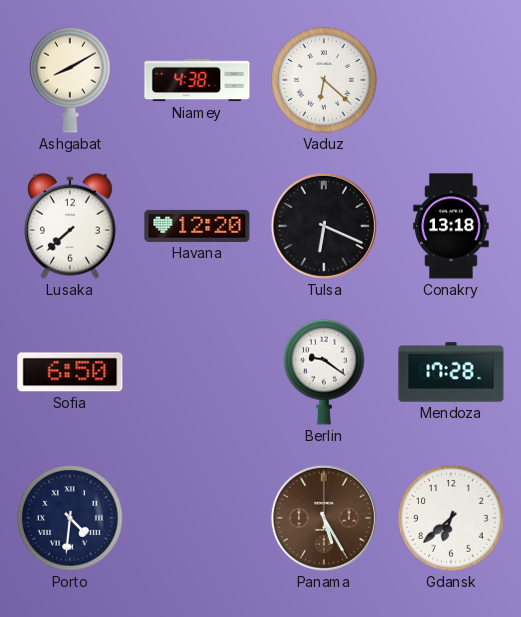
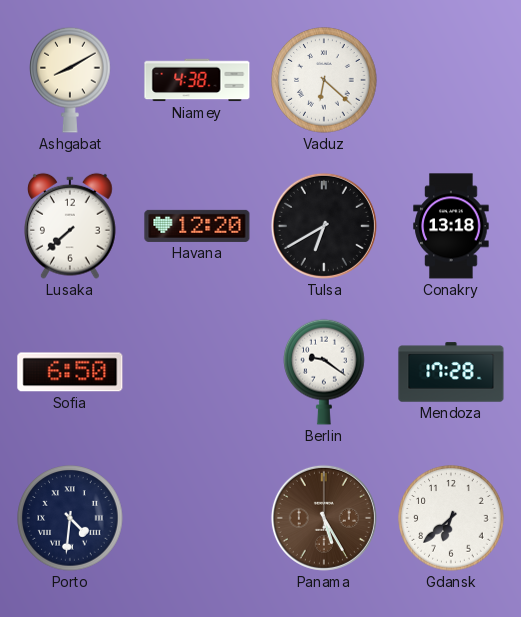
Tulsa: 6:19 -> 6:40 (324, 226)
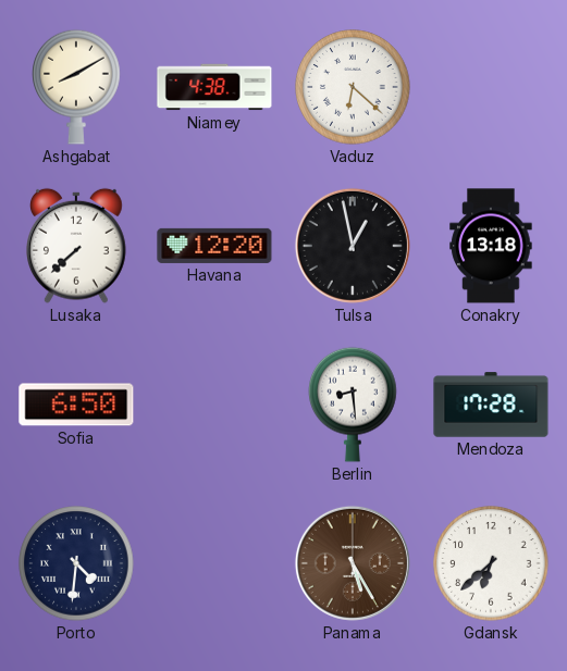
Tulsa: 6:40 -> 12:58 (353, 246)
Berlin: 9:21 -> 8:29 (353, 405)
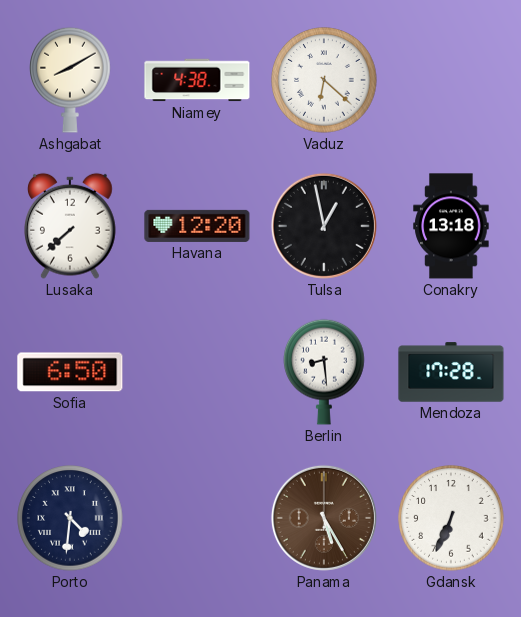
Gdansk: 6:38 -> 6:34 (451, 518)
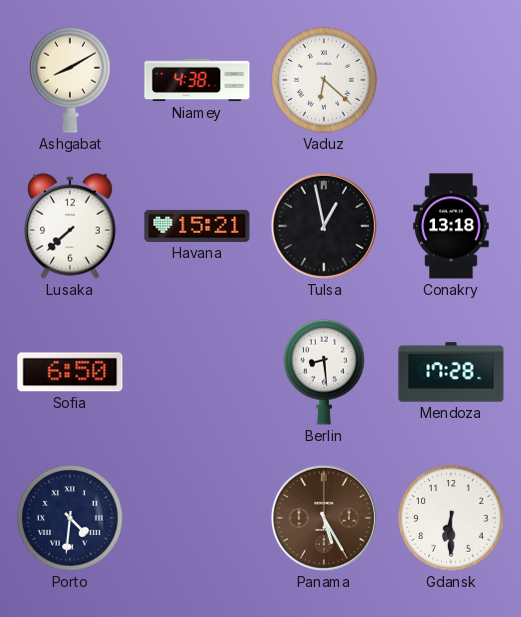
Havana: 12:20 -> 15:21 (197, 226)
Gdansk: 6:34 -> 6:30 (451, 518)
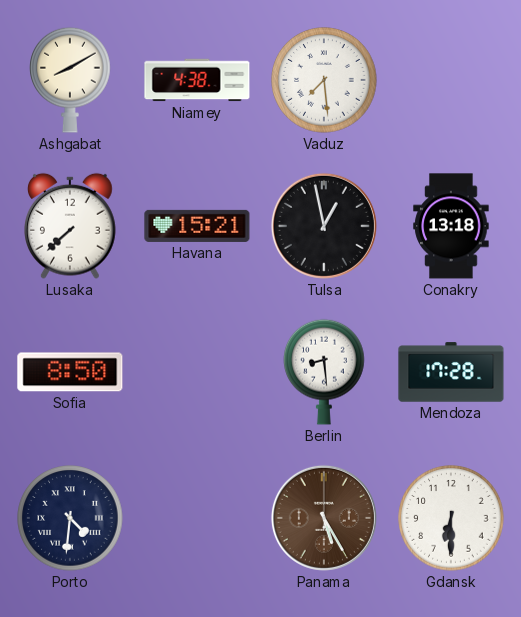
Vaduz: 6:22 -> 7:29 (324, 80)
Sofia: 6:50 -> 8:50 (70, 372)
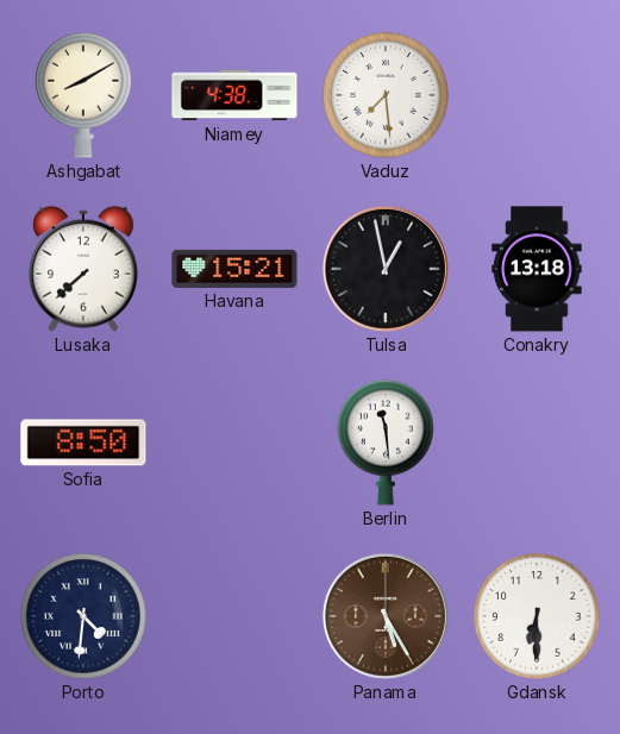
Berlin: 8:29 -> 11:29 (386, 443)
Mendoza: 17:28 -> none (451, 372)
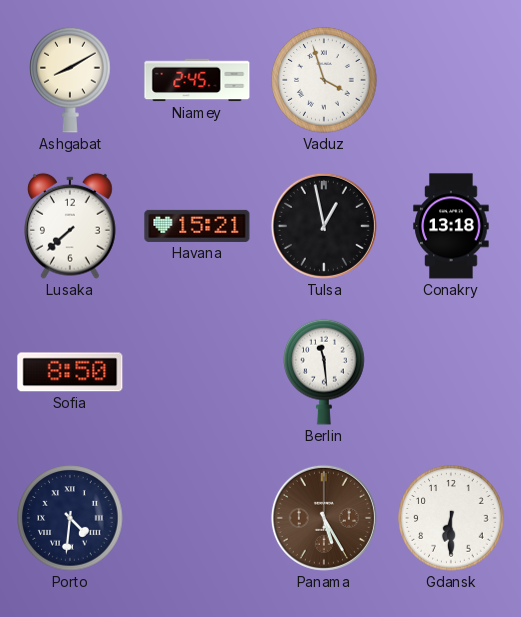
Niamey: 4:38 -> 2:45 (197, 80)
Vaduz: 7:29 -> 3:57 (324, 80)
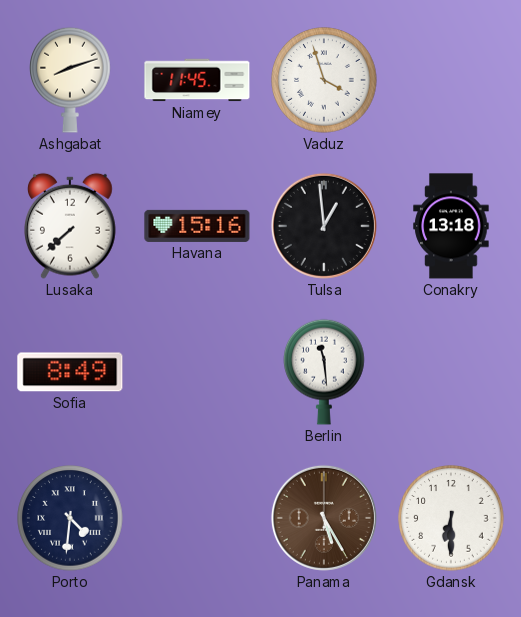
Ashgabat: 8:10 -> 8:12 (70, 80)
Niamey: 2:45 -> 11:45 (197, 80)
Havana: 15:21 -> 15:16 (197, 226)
Tulsa: 12:58 -> 12:59 (324, 226)
Sofia: 8:50 -> 8:49 (70, 372)
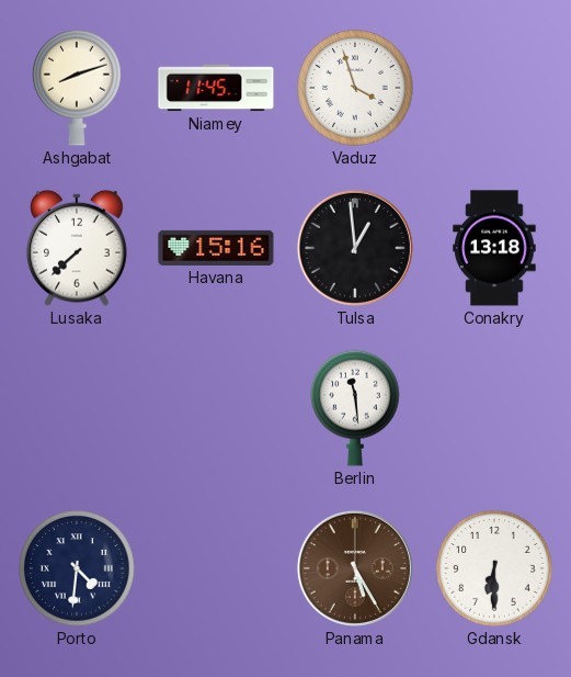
Sofia: 8:49 -> none (70, 372)
